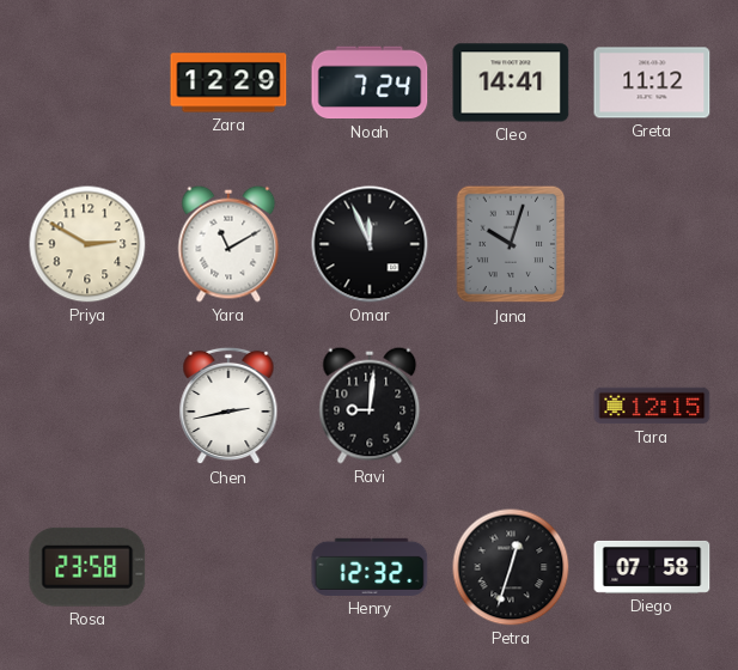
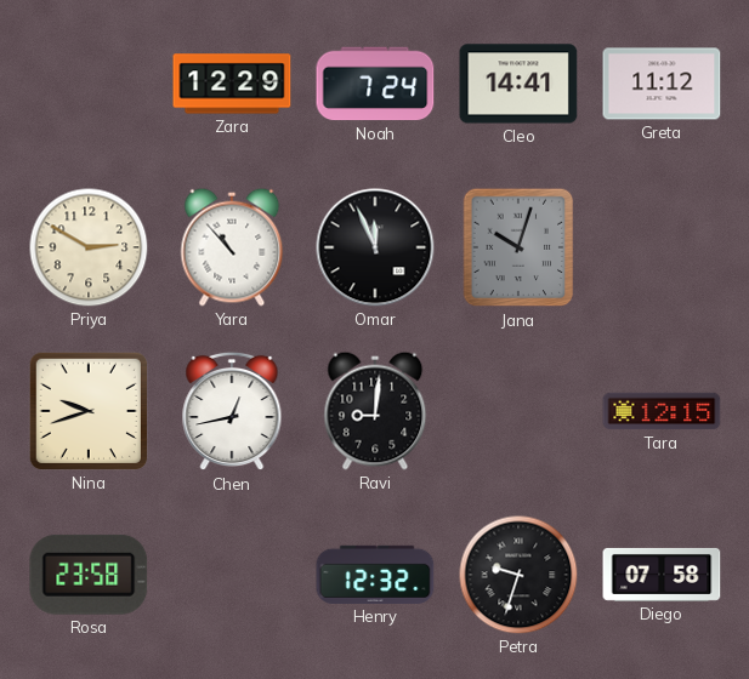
Yara: 11:10 -> 10:53 (232, 247)
Nina: none -> 9:42 (89, 411)
Chen: 2:43 -> 12:43 (232, 411)
Petra: 12:33 -> 9:33 (518, 575)
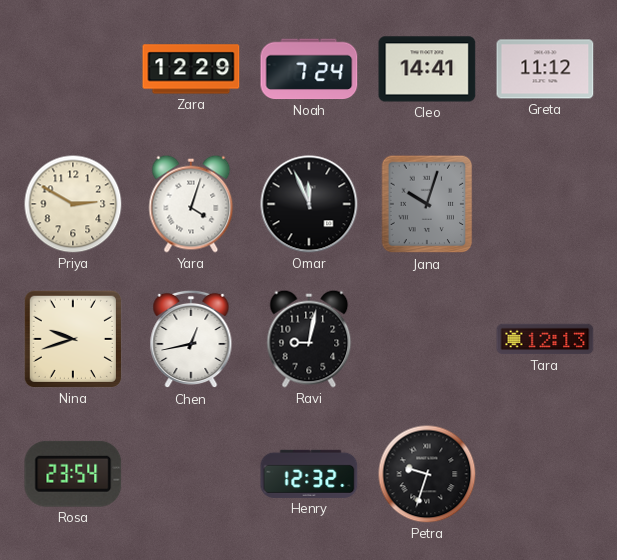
Yara: 10:53 -> 4:03 (191, 204)
Ravi: 9:01 -> 9:02 (309, 339)
Tara: 12:15 -> 12:13 (545, 339)
Rosa: 23:58 -> 23:54 (73, 474)
Diego: 07:58 -> none (662, 575)
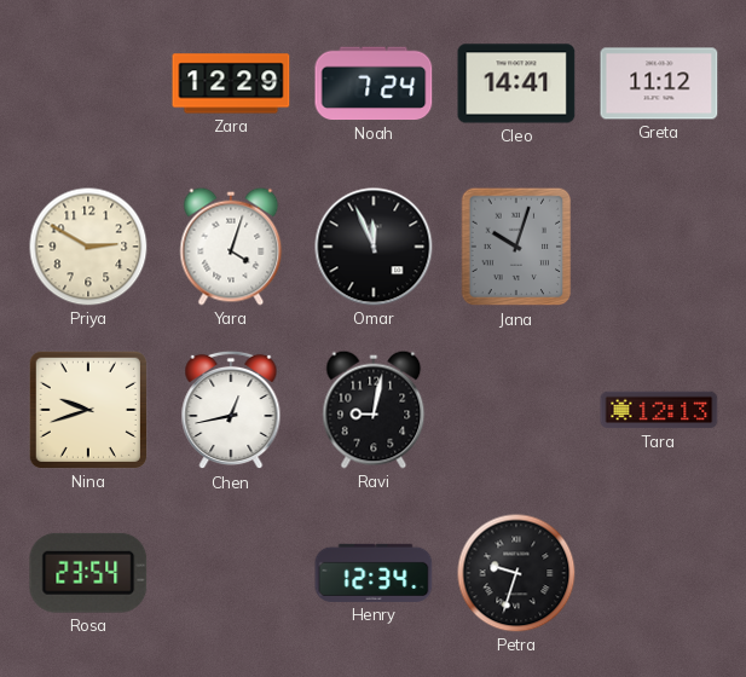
Henry: 12:32 -> 12:34 (374, 573)
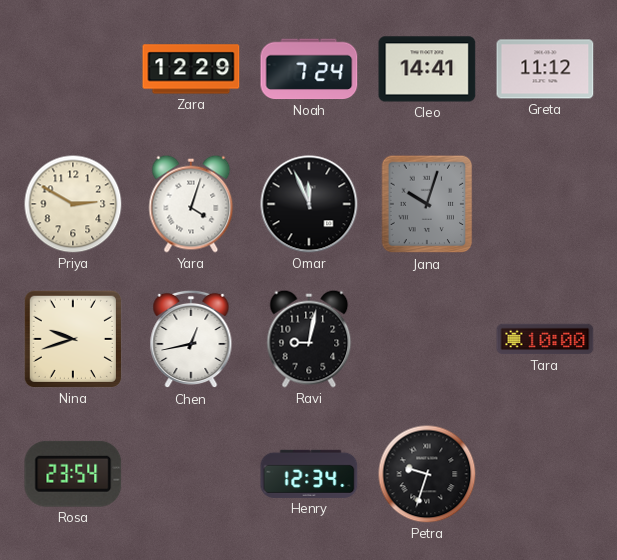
Tara: 12:13 -> 10:00 (545, 339)
